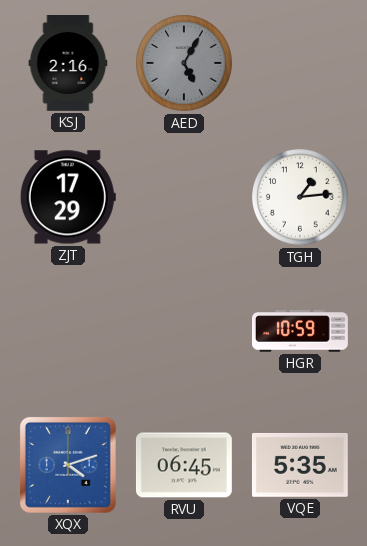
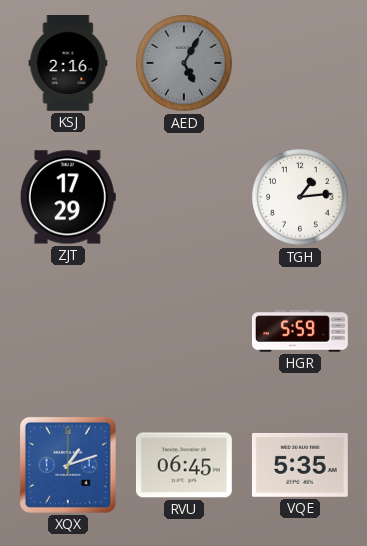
HGR: 10:59 -> 5:59 (301, 331)
XQX: 4:12 -> 1:12 (68, 465)
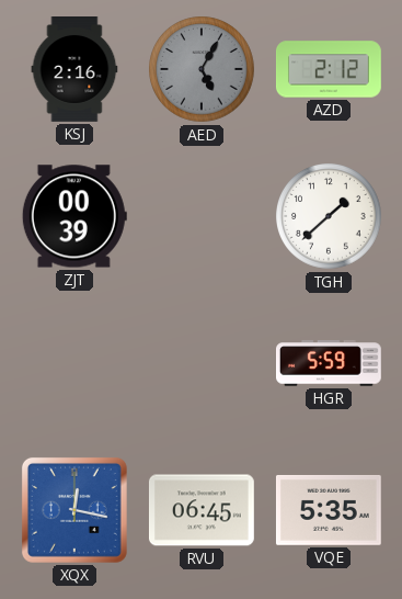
AZD: none -> 2:12 (329, 69)
ZJT: 17:29 -> 00:39 (74, 216)
TGH: 1:14 -> 1:38 (330, 217)
XQX: 1:12 -> 12:17 (74, 510)
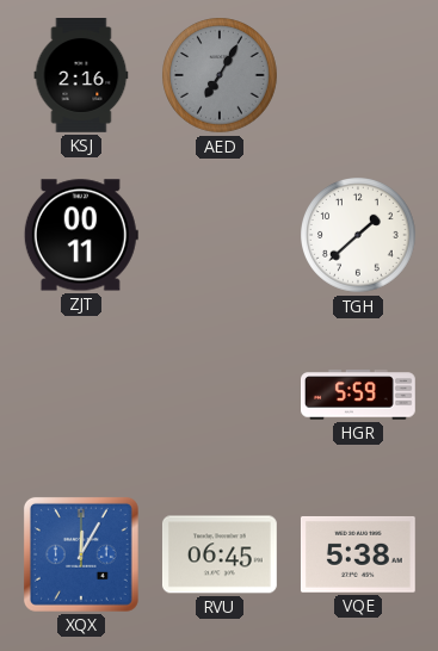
AED: 5:05 -> 7:05 (221, 76)
AZD: 2:12 -> none (329, 69)
ZJT: 00:39 -> 00:11 (81, 235)
XQX: 12:17 -> 12:05 (81, 554)
VQE: 5:35 -> 5:38 (358, 554)
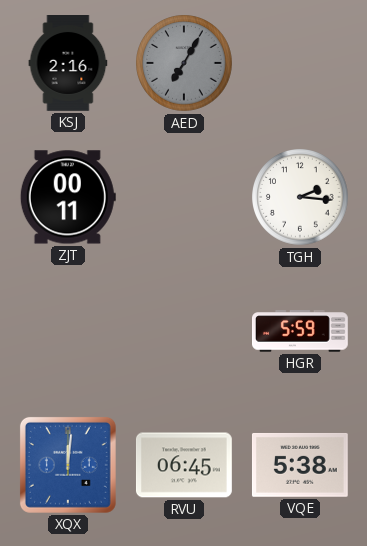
TGH: 1:38 -> 2:16 (301, 198)
XQX: 12:05 -> 12:01 (68, 465)
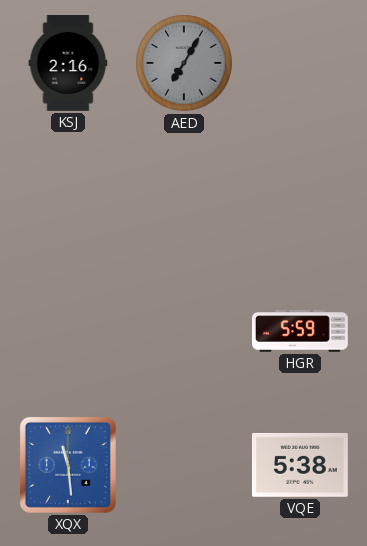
ZJT: 00:11 -> none (68, 197)
TGH: 2:16 -> none (301, 198)
XQX: 12:01 -> 11:29 (68, 465)
RVU: 06:45 -> none (184, 465)
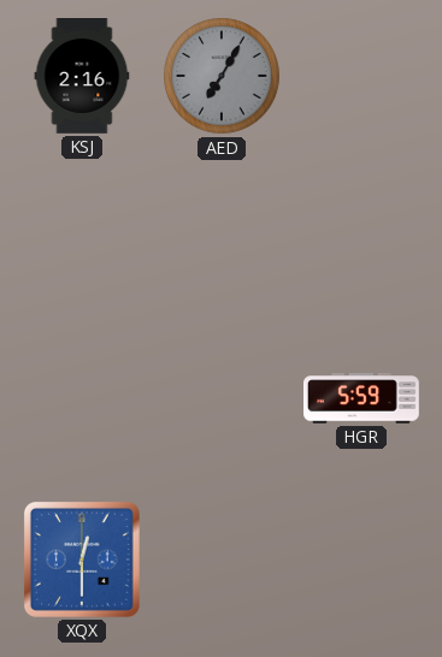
XQX: 11:29 -> 12:30 (82, 560)
VQE: 5:38 -> none (300, 465)
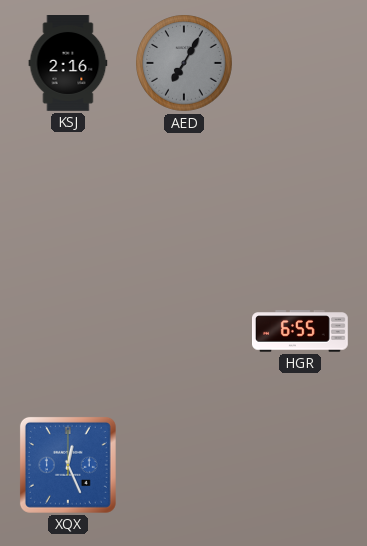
HGR: 5:59 -> 6:55 (301, 331)
XQX: 12:30 -> 12:26 (68, 465)
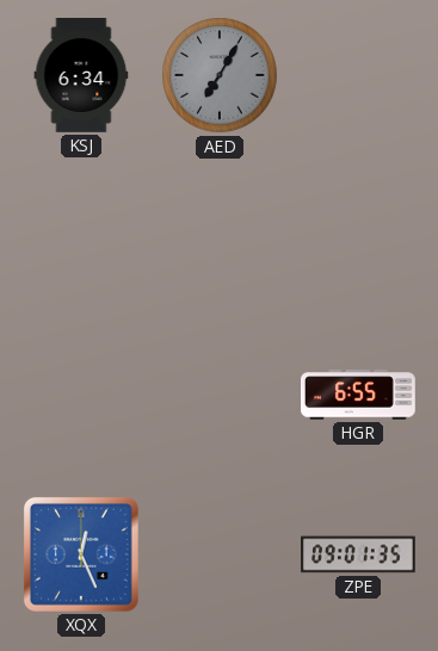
KSJ: 2:16 -> 6:34 (81, 76)
ZPE: none -> 09:01 (359, 554)
